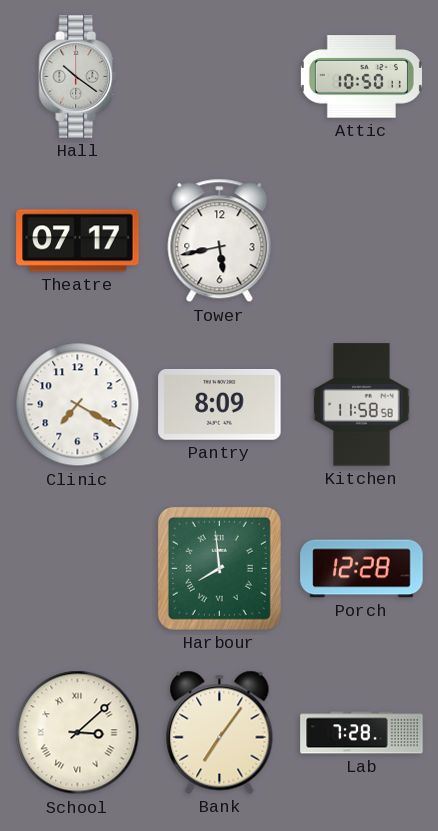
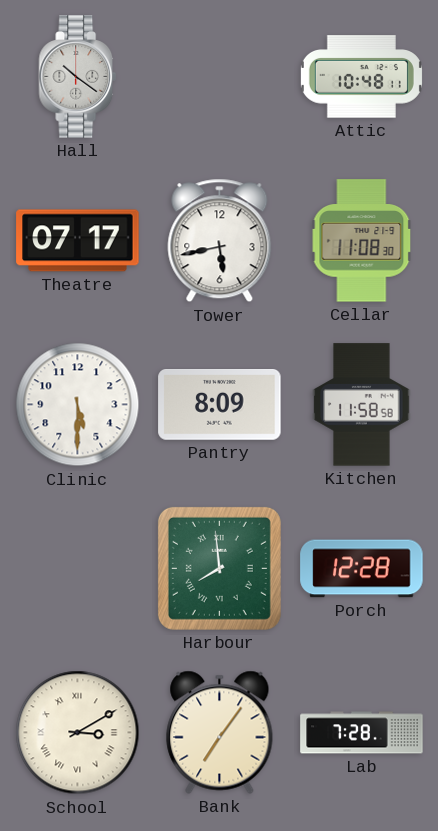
Attic: 10:50 -> 10:48 (361, 77)
Cellar: none -> 11:08 (362, 241)
Clinic: 7:20 -> 5:30 (78, 405)
School: 3:08 -> 3:10 (78, 733)
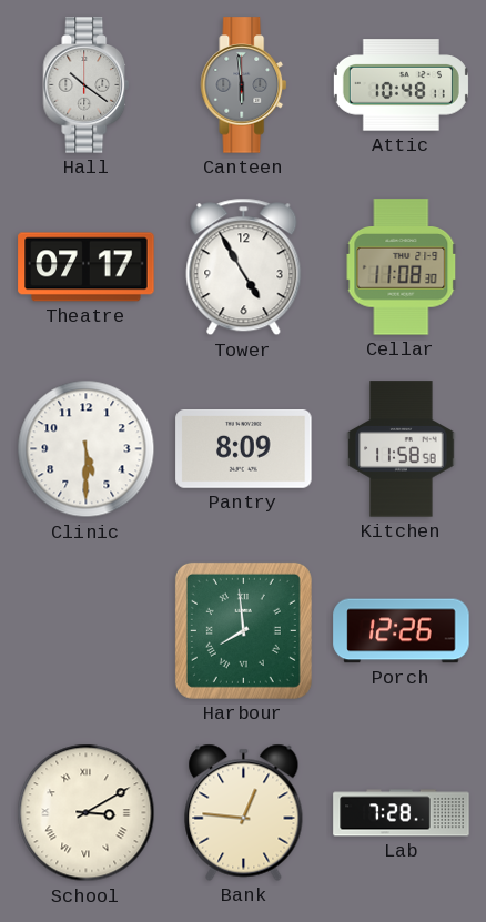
Canteen: none -> 5:59 (244, 85)
Tower: 5:43 -> 4:55 (244, 267)
Porch: 12:28 -> 12:26 (402, 631)
Bank: 7:06 -> 12:46 (244, 812)
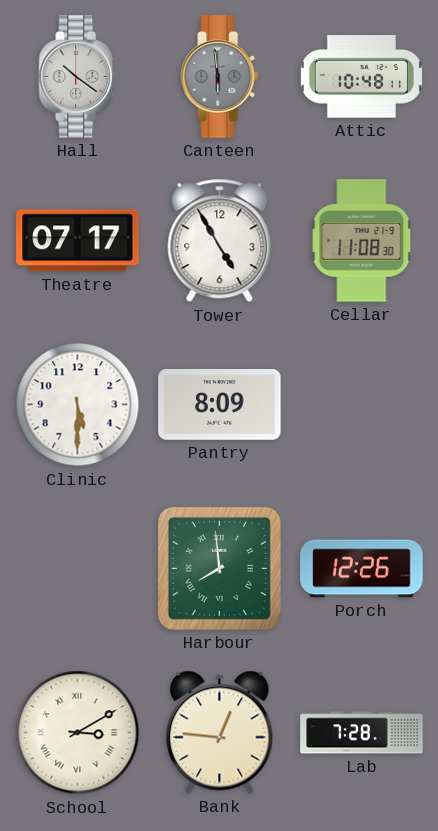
Kitchen: 11:58 -> none (402, 449)
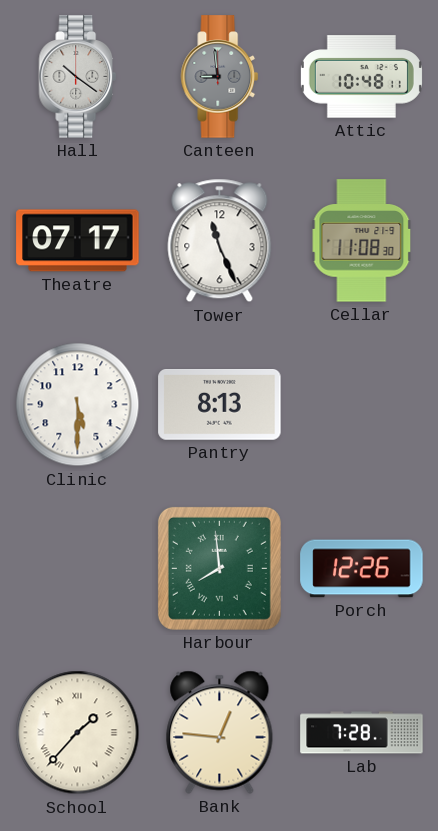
Canteen: 5:59 -> 8:59 (220, 77)
Tower: 4:55 -> 11:26 (220, 241)
Pantry: 8:09 -> 8:13 (220, 405)
School: 3:10 -> 1:37 (78, 733)
